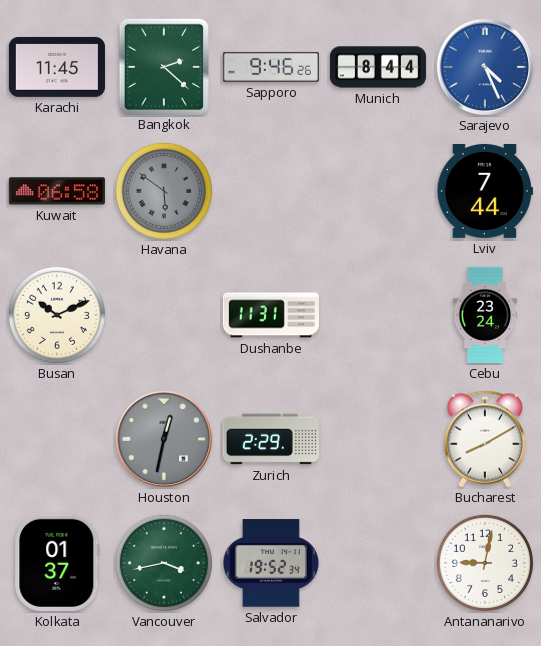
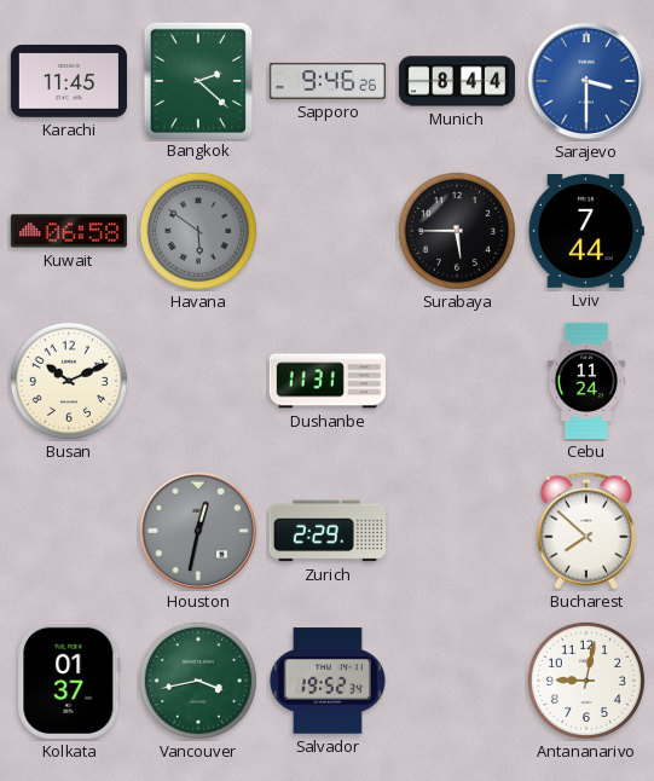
Sarajevo: 4:26 -> 3:30 (586, 81)
Surabaya: none -> 5:45 (457, 231)
Cebu: 23:24 -> 11:24 (586, 381)
Bucharest: 8:10 -> 7:52 (586, 531)
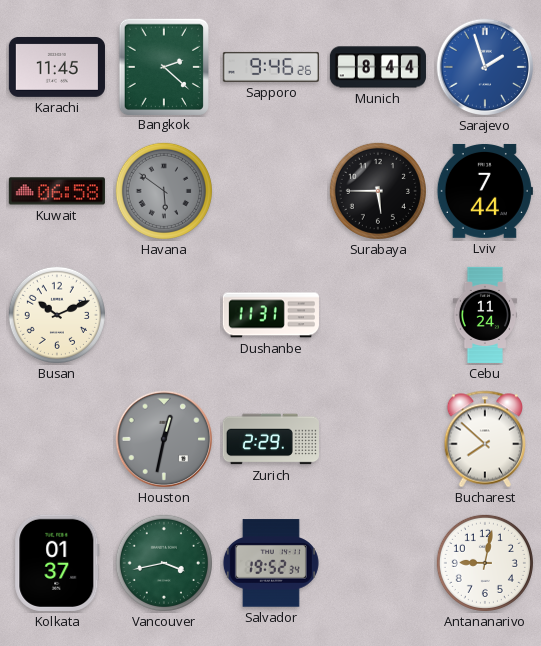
Sarajevo: 3:30 -> 1:57 (485, 67)
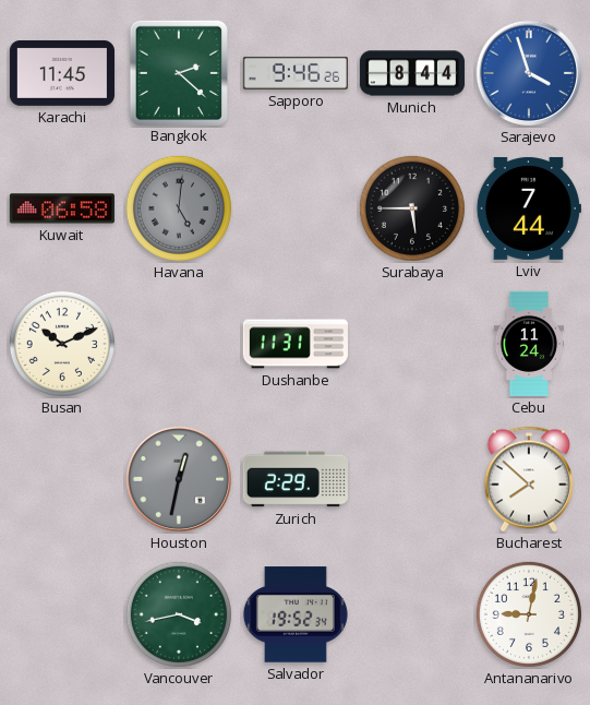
Sarajevo: 1:57 -> 3:57 (529, 73)
Havana: 5:51 -> 5:01 (179, 208)
Kolkata: 01:37 -> none (57, 563)
